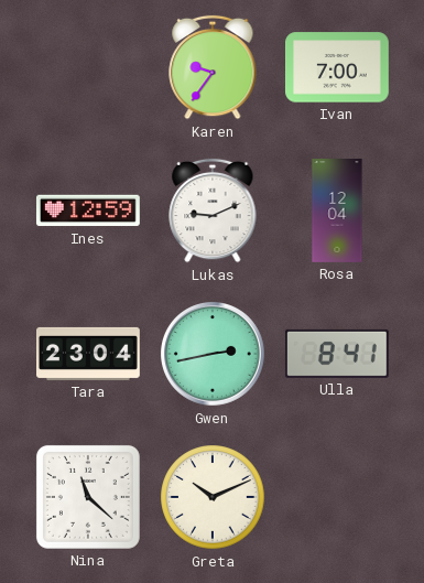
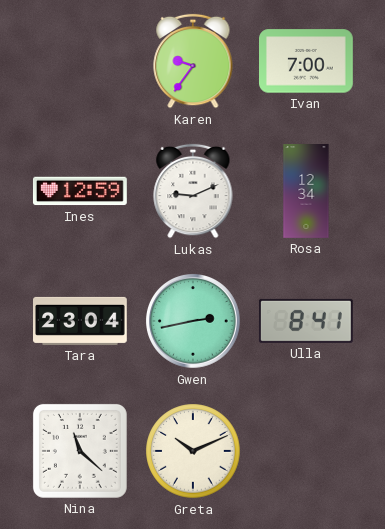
Rosa: 12:04 -> 12:34 (306, 192)
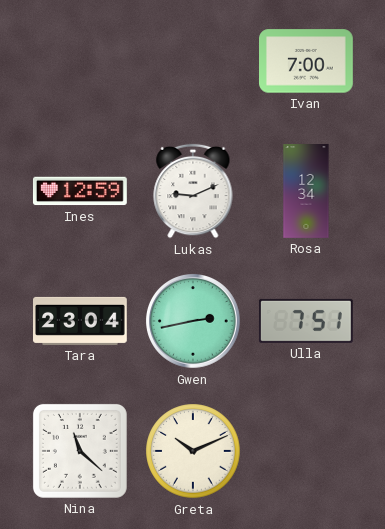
Karen: 9:36 -> none (193, 61)
Ulla: 8:41 -> 7:51 (306, 321)
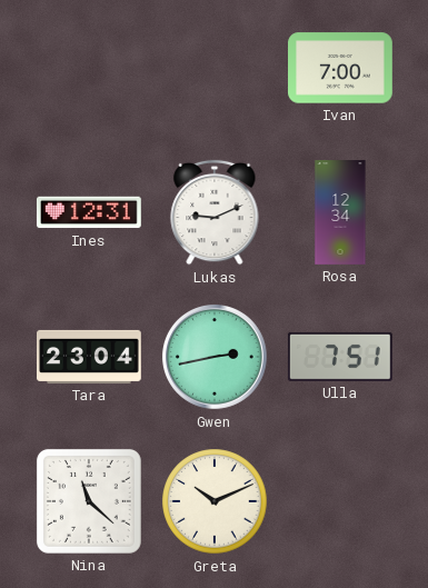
Ines: 12:59 -> 12:31 (89, 212)
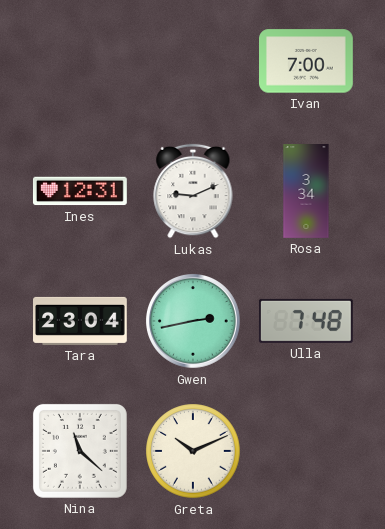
Rosa: 12:34 -> 3:34 (306, 192)
Ulla: 7:51 -> 7:48 (306, 321)
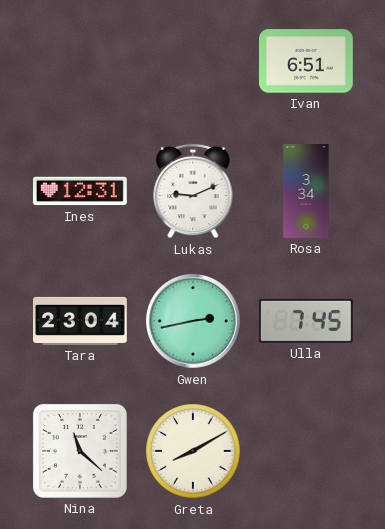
Ivan: 7:00 -> 6:51 (307, 61)
Ulla: 7:48 -> 7:45 (306, 321)
Greta: 10:11 -> 8:10 (193, 451)
